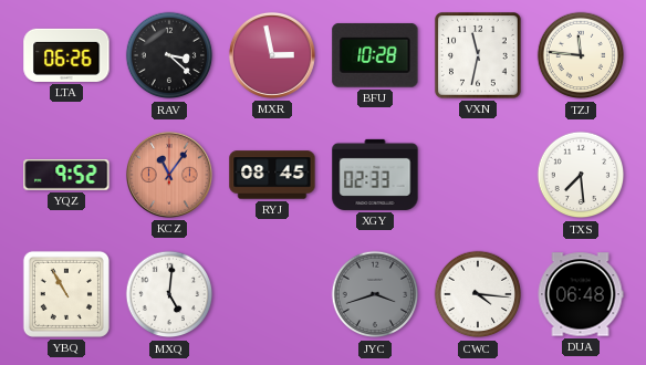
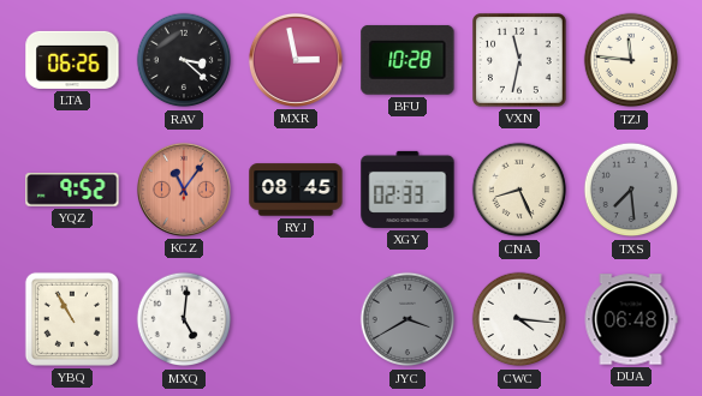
CNA: none -> 8:26 (519, 190)
TXS dial: white -> grey (631, 190)
JYC: 3:42 -> 3:40 (407, 319)
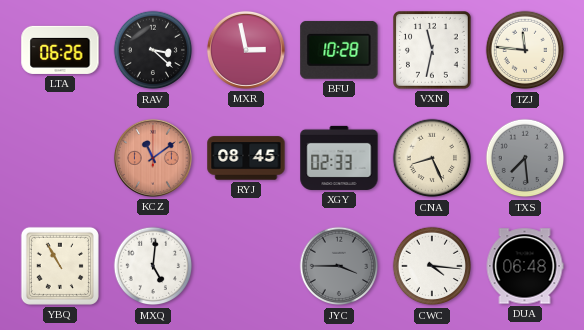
YQZ: 9:52 -> none (72, 190)
KCZ: 11:06 -> 11:09 (153, 158)
JYC: 3:40 -> 3:45 (339, 266)
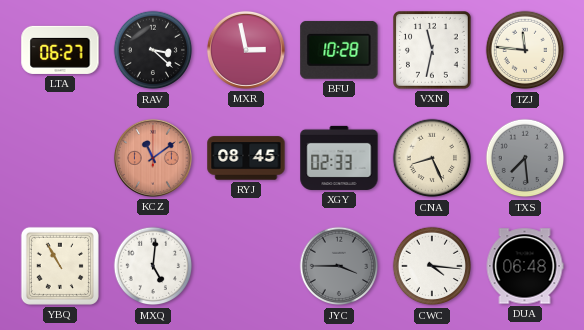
LTA: 06:26 -> 06:27 (60, 50)
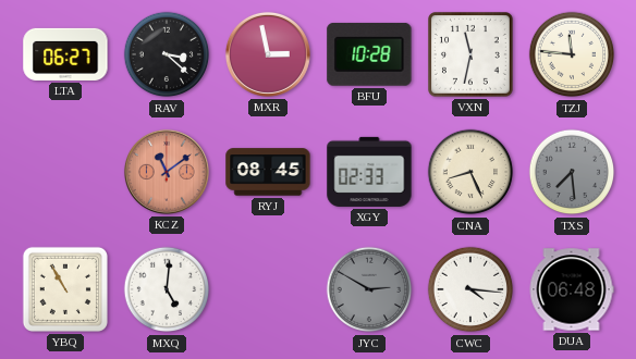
JYC: 3:45 -> 2:50 (369, 289)
